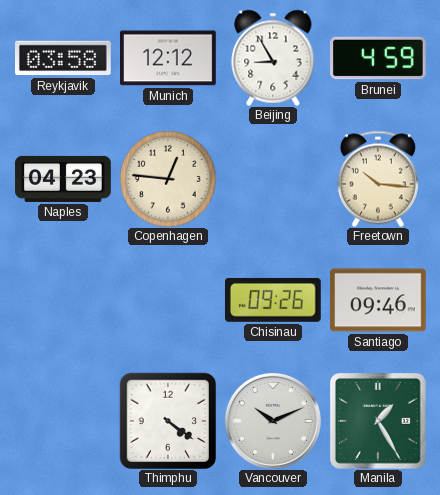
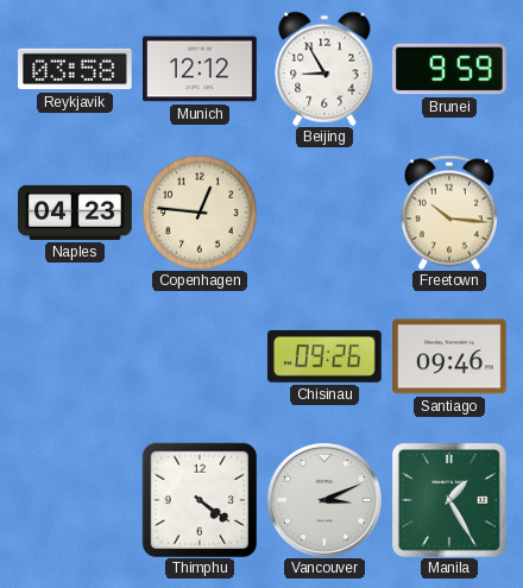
Brunei: 4:59 -> 9:59 (450, 69)
Vancouver: 10:11 -> 3:11 (324, 500)
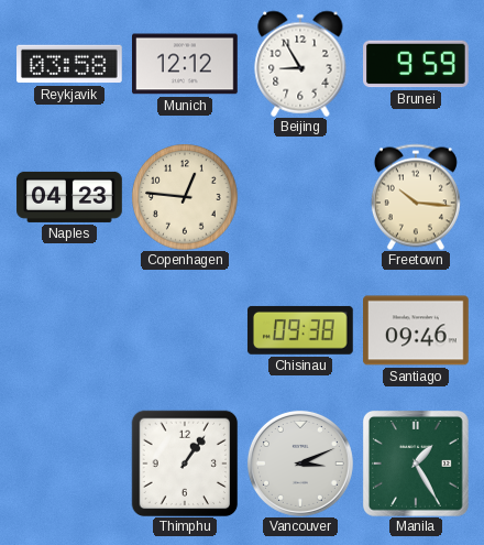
Chisinau: 09:26 -> 09:38 (300, 330)
Thimphu: 4:21 -> 1:06 (185, 464)
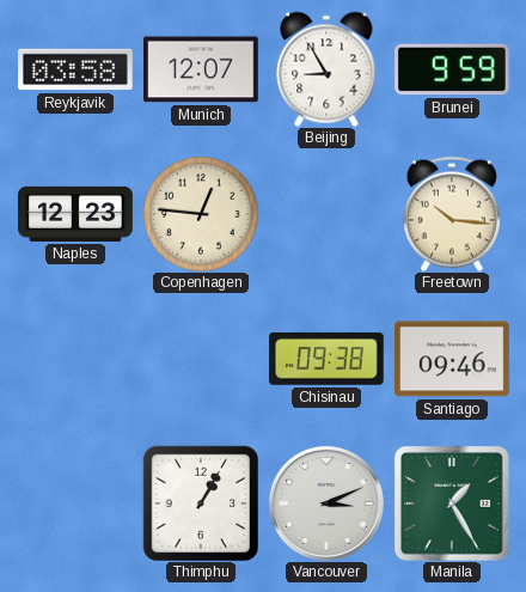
Munich: 12:12 -> 12:07 (202, 69)
Naples: 04:23 -> 12:23 (75, 214)
Thimphu: 1:06 -> 1:05 (201, 503)
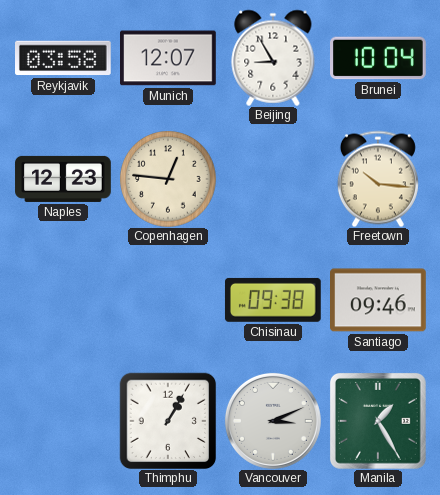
Brunei: 9:59 -> 10:04 (379, 58)
